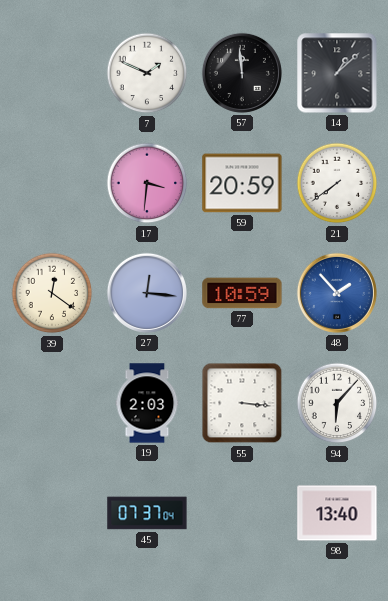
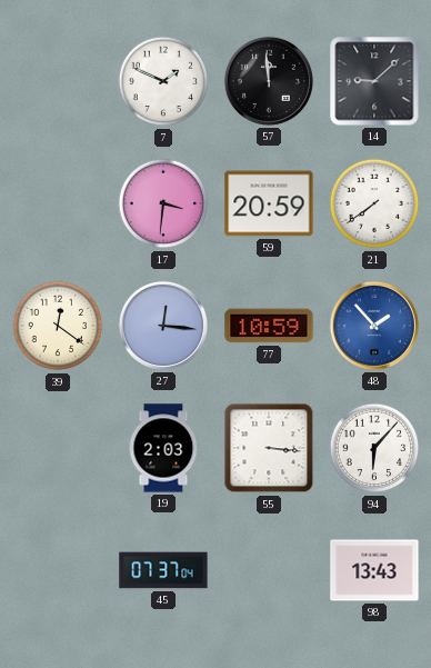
14: 1:08 -> 9:08 (374, 81)
98: 13:40 -> 13:43 (374, 570)
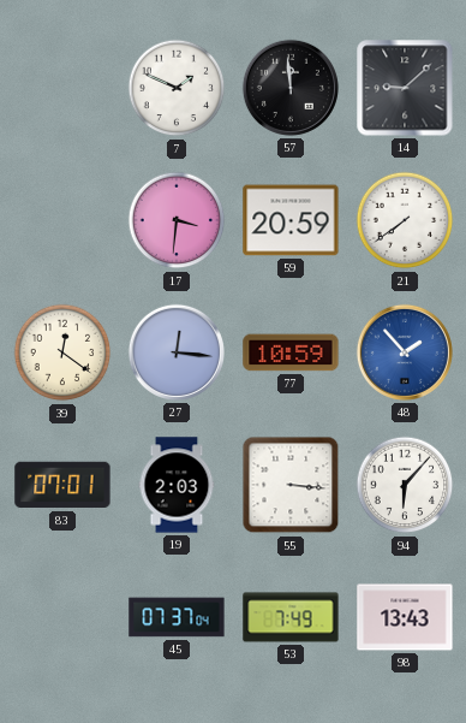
83: none -> 07:01 (62, 485)
53: none -> 7:49 (291, 617)
